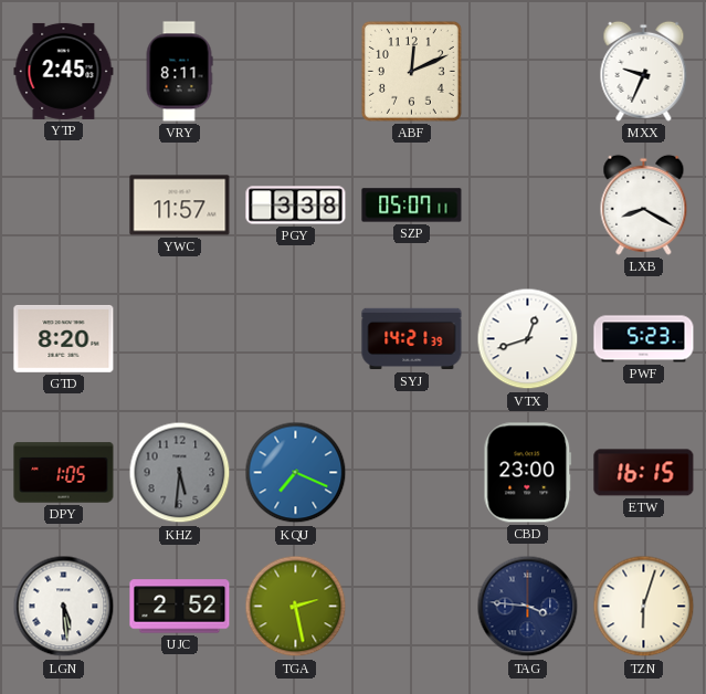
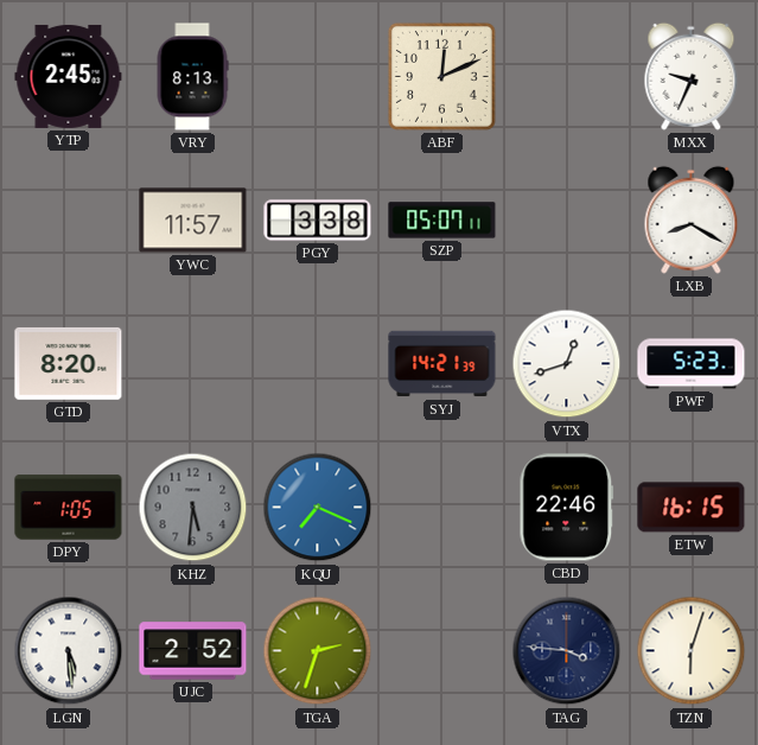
VRY: 8:11 -> 8:13 (192, 77)
CBD: 23:00 -> 22:46 (567, 508)
TGA: 2:28 -> 2:33 (318, 651)
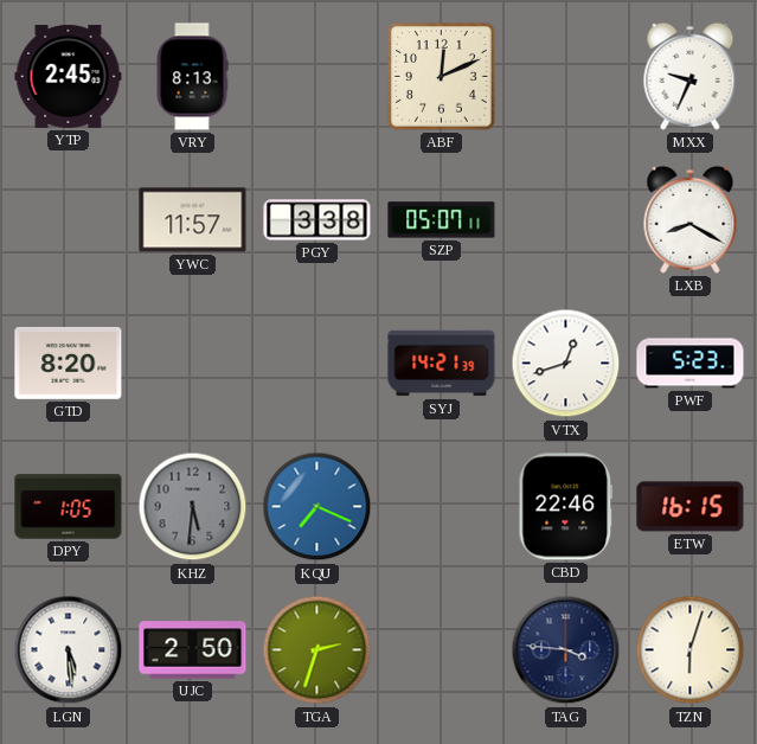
UJC: 2:52 -> 2:50 (193, 650)
